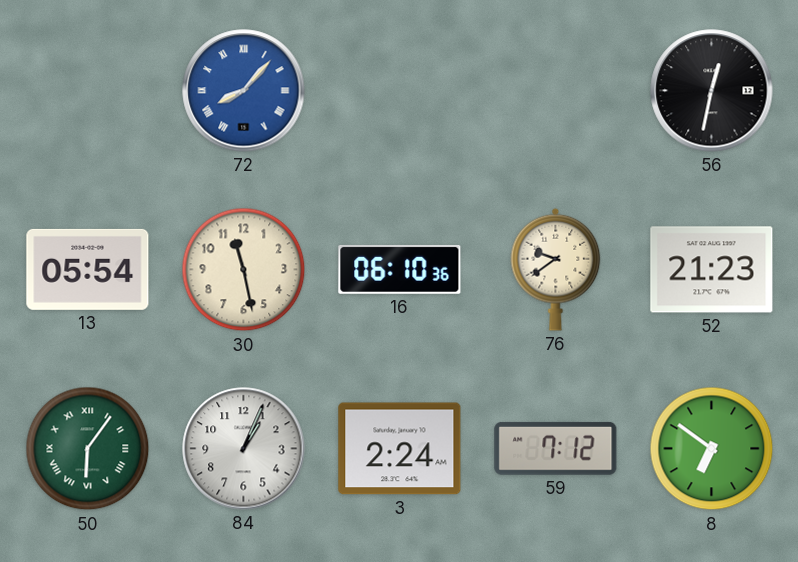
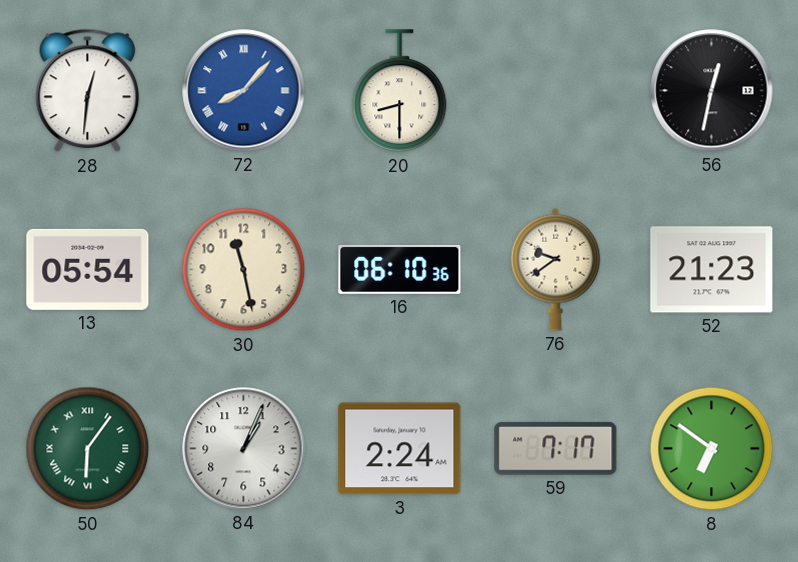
28: none -> 12:31 (88, 91)
20: none -> 8:30 (400, 91)
59: 7:12 -> 7:17 (556, 448)
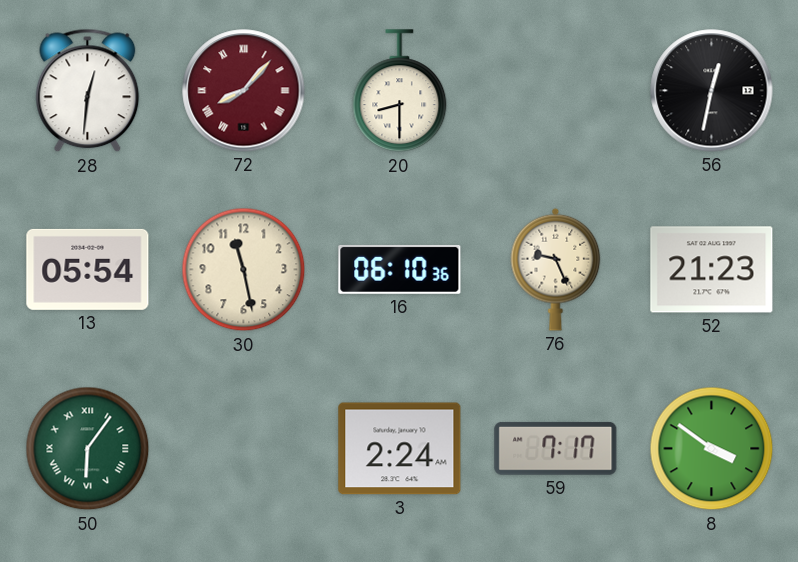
72 dial: blue -> burgundy (244, 91)
76: 9:39 -> 9:26 (556, 269)
84: 1:04 -> none (244, 449)
8: 6:51 -> 3:51 (712, 449)
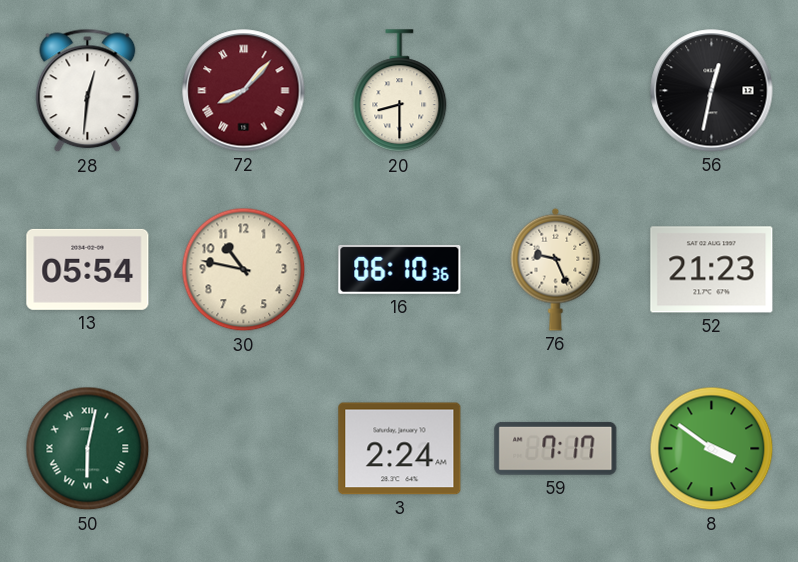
30: 11:28 -> 10:47 (244, 270)
50: 6:06 -> 6:02 (88, 449)
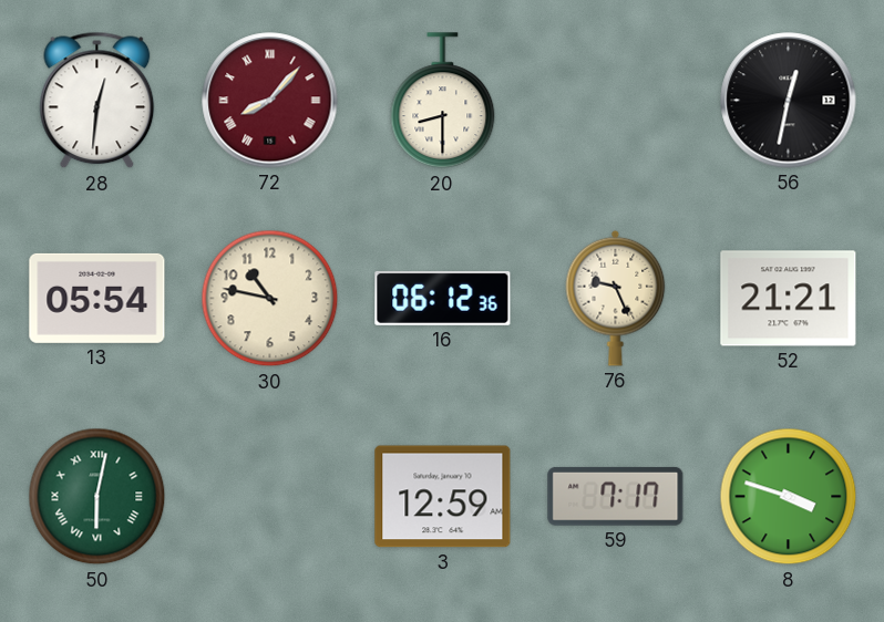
16: 06:10 -> 06:12 (443, 298)
52: 21:23 -> 21:21 (789, 299)
3: 2:24 -> 12:59 (443, 497)
8: 3:51 -> 3:48 (789, 497)
